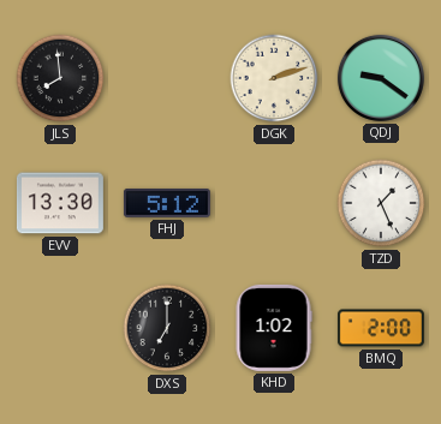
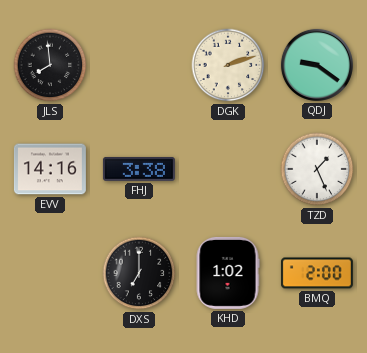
EVV: 13:30 -> 14:16 (50, 169)
FHJ: 5:12 -> 3:38 (139, 169)
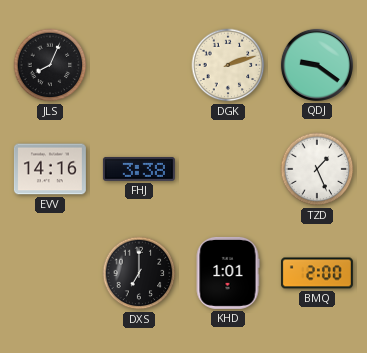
JLS: 7:59 -> 8:04 (50, 65)
KHD: 1:02 -> 1:01 (228, 273)
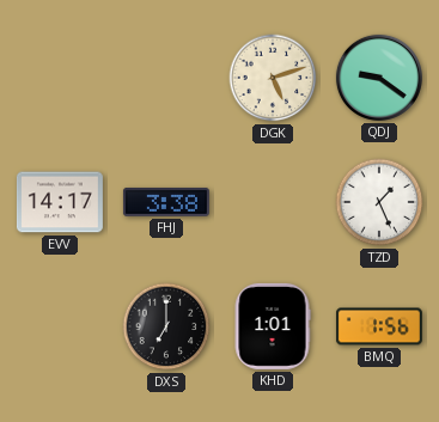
JLS: 8:04 -> none (50, 65)
DGK: 2:12 -> 5:12 (273, 78)
EVV: 14:16 -> 14:17 (60, 202)
BMQ: 2:00 -> 1:56 (379, 326)
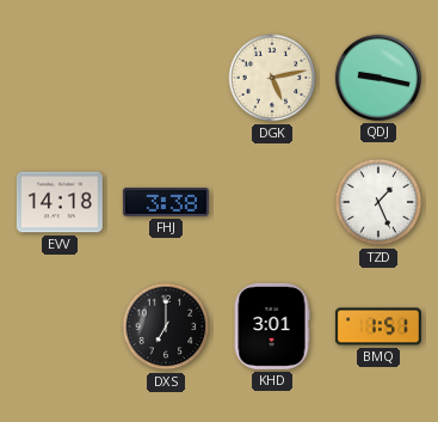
DGK: 5:12 -> 5:13 (272, 78)
QDJ: 9:21 -> 9:17 (378, 78)
EVV: 14:17 -> 14:18 (60, 202)
KHD: 1:01 -> 3:01 (272, 326)
BMQ: 1:56 -> 1:51 (378, 326)
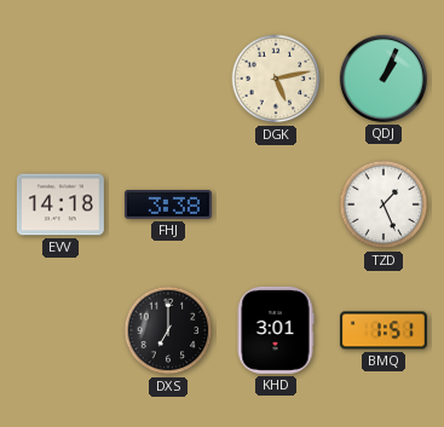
QDJ: 9:17 -> 1:04 (384, 79)
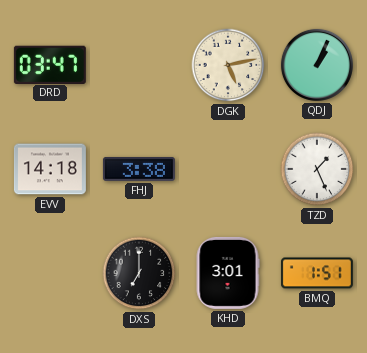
DRD: none -> 03:47 (50, 64)
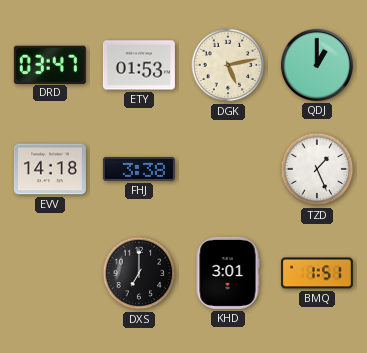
ETY: none -> 01:53 (139, 65)
QDJ: 1:04 -> 1:00 (317, 65)
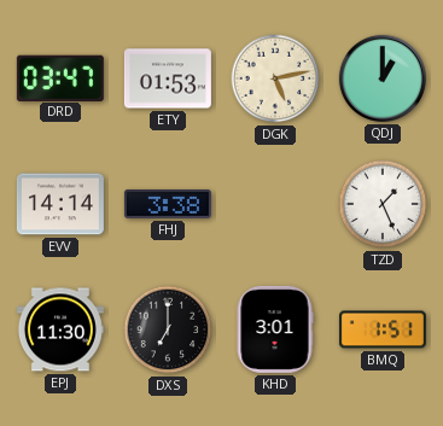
EVV: 14:18 -> 14:14 (60, 204)
EPJ: none -> 11:30 (60, 329)
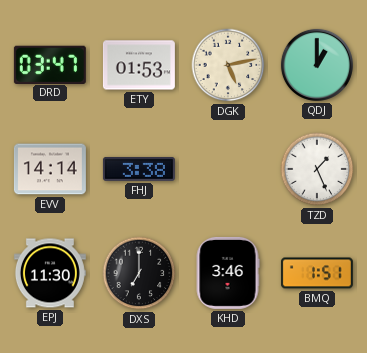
KHD: 3:01 -> 3:46 (228, 273)
